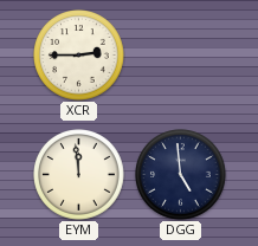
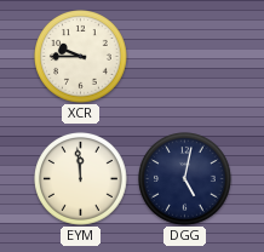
XCR: 2:45 -> 9:45 (81, 57)
DGG: 4:59 -> 5:02 (185, 179)
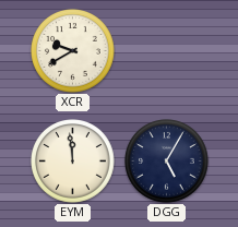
XCR: 9:45 -> 9:40 (73, 51)
DGG: 5:02 -> 5:05 (167, 162)
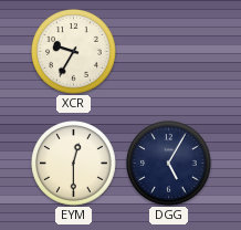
XCR: 9:40 -> 9:35 (74, 52)
EYM: 11:59 -> 12:30 (74, 164)
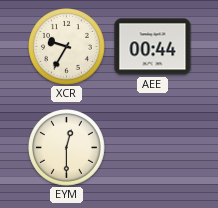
AEE: none -> 00:44 (153, 47)
DGG: 5:05 -> none (169, 164)
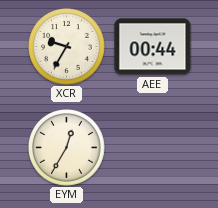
EYM: 12:30 -> 12:35 (67, 148)
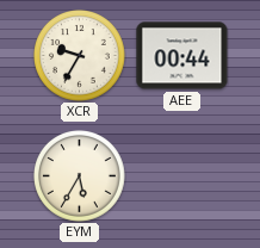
EYM: 12:35 -> 5:35 (80, 176)
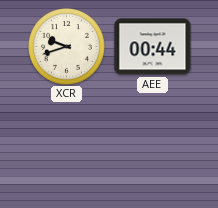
XCR: 9:35 -> 9:42 (67, 47)
EYM: 5:35 -> none (80, 176)
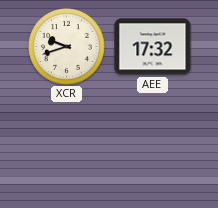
AEE: 00:44 -> 17:32 (153, 47)
